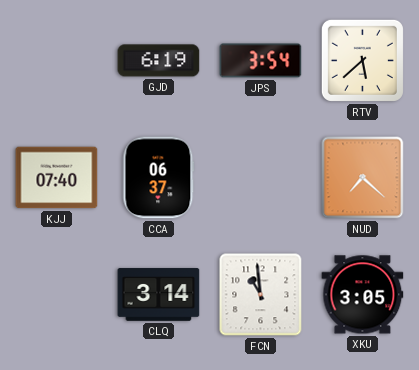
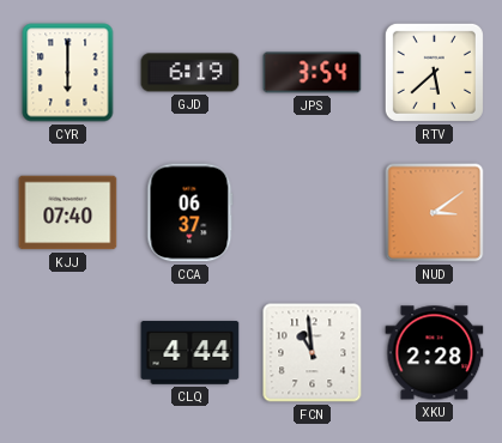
CYR: none -> 6:00 (68, 73)
NUD: 7:22 -> 3:09 (435, 213)
CLQ: 3:14 -> 4:44 (190, 353)
XKU: 3:05 -> 2:28 (435, 353)
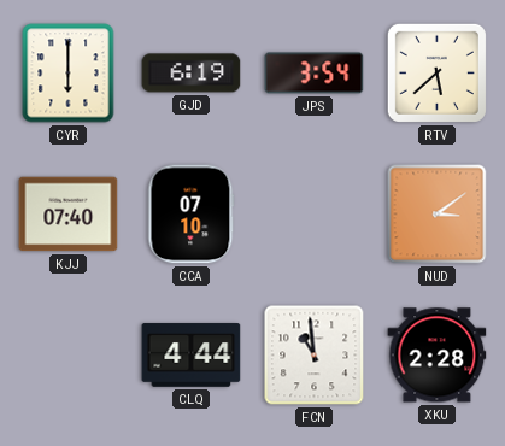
CCA: 06:37 -> 07:10 (192, 215)
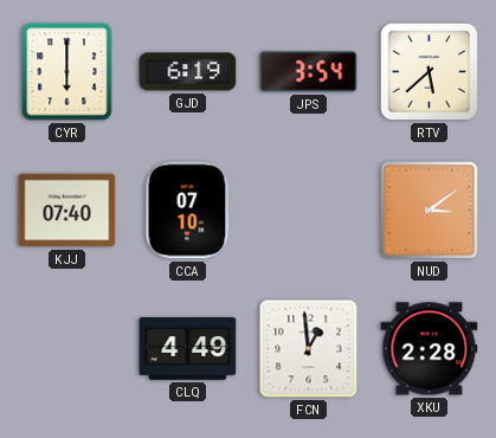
CLQ: 4:44 -> 4:49 (188, 349)
FCN: 10:59 -> 12:59 (309, 349)
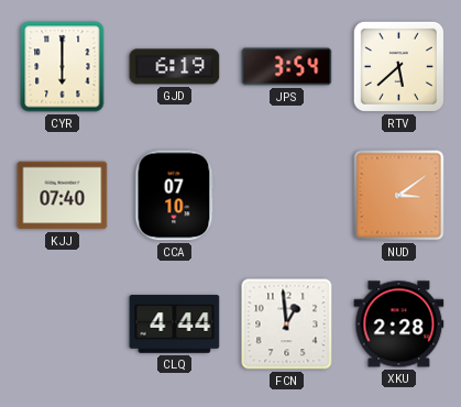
CLQ: 4:49 -> 4:44 (175, 324)
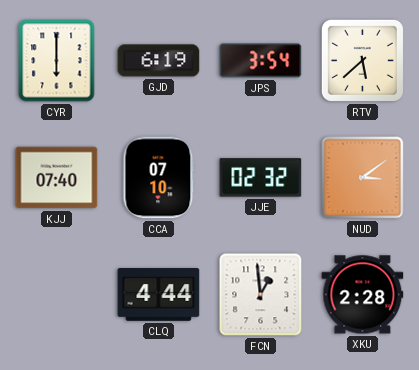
JJE: none -> 02:32 (261, 178)
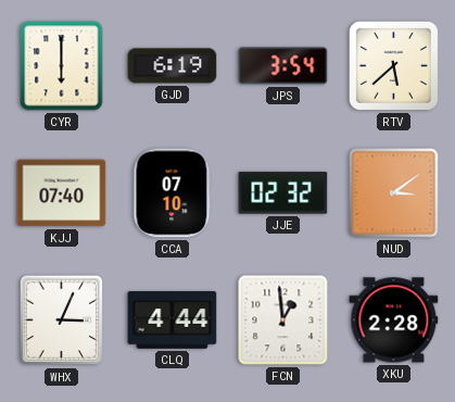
WHX: none -> 3:04 (62, 321)
